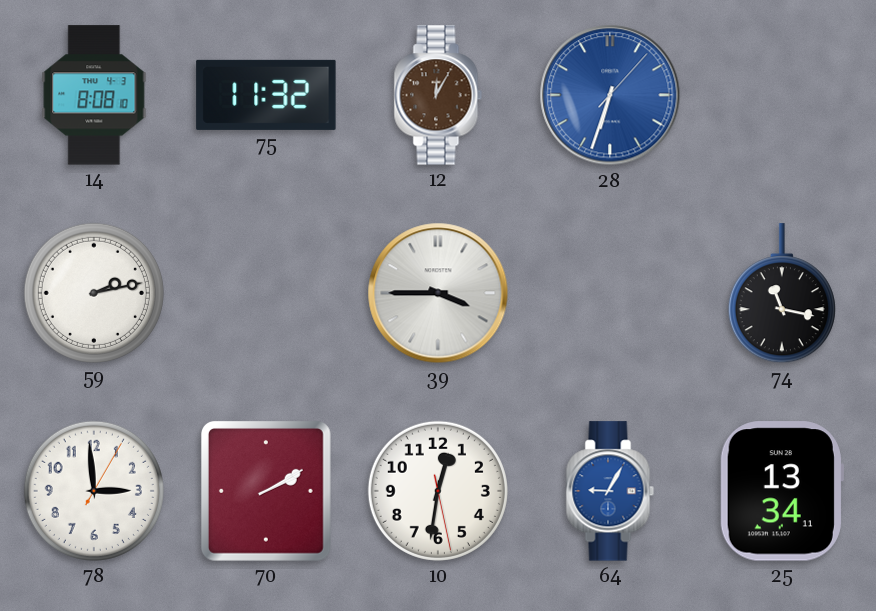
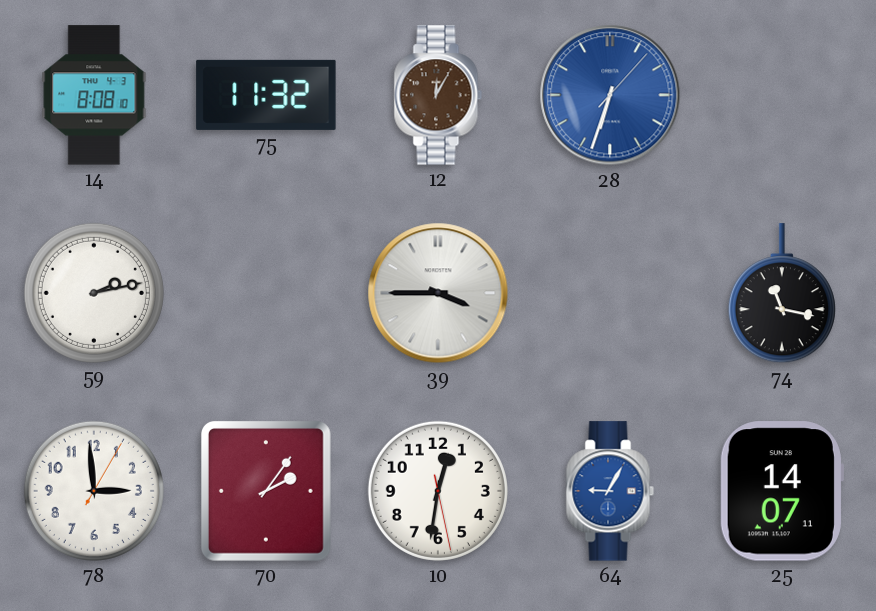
70: 2:10 -> 2:06 (266, 491)
25: 13:34 -> 14:07 (782, 491)
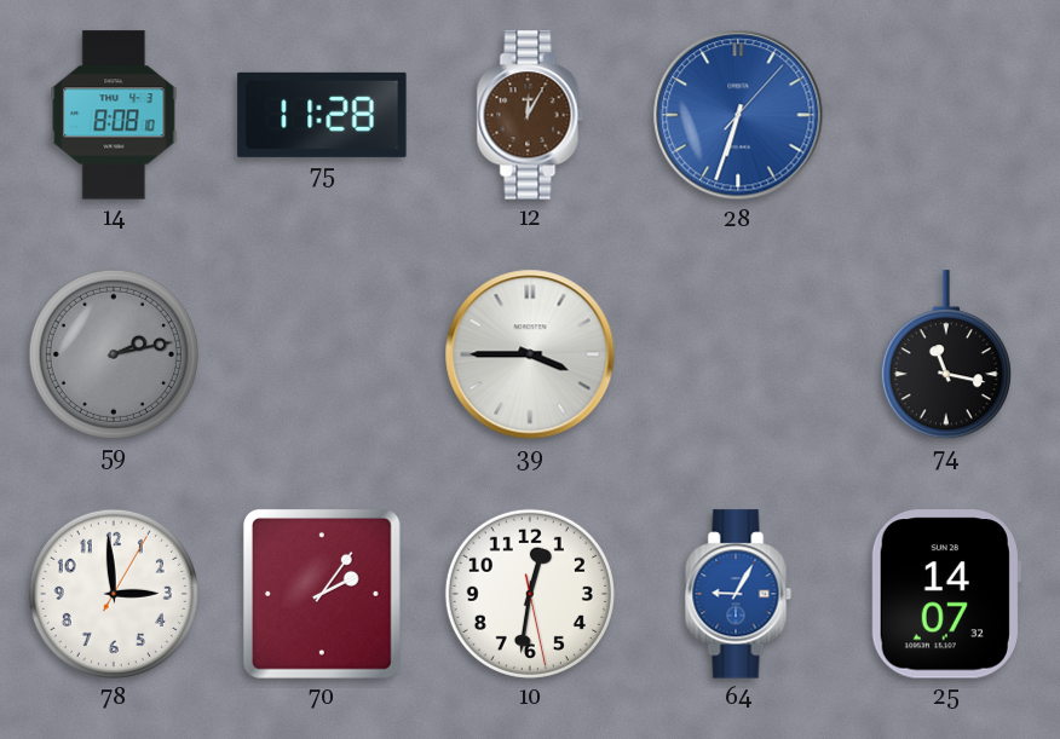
75: 11:32 -> 11:28 (322, 115)
59 dial: white -> grey (114, 354)
25: 14:07:11 -> 14:07:32 (946, 594)
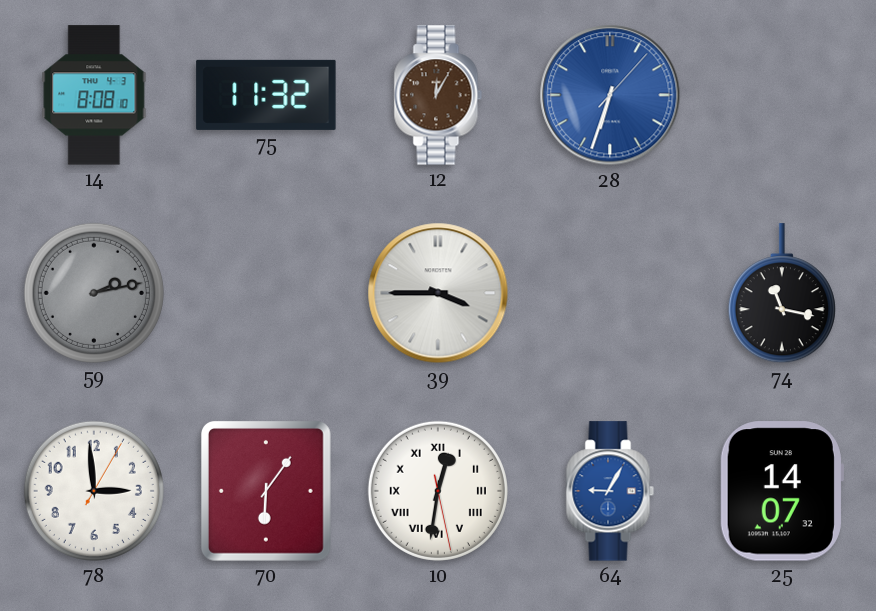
75: 11:28 -> 11:32 (266, 95)
70: 2:06 -> 6:06 (266, 491)
10 numerals: Arabic -> Roman (438, 491)
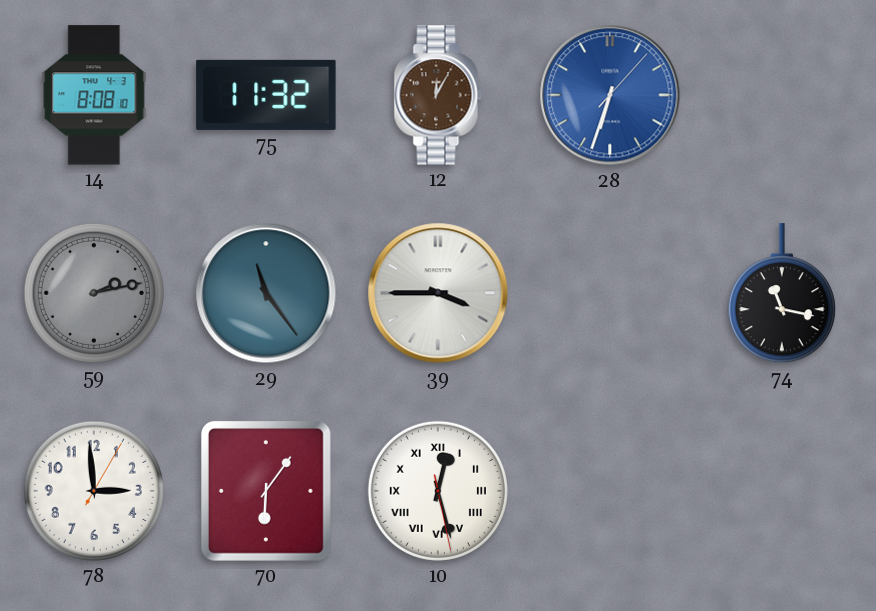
29: none -> 11:24 (266, 293)
10: 12:31 -> 12:27 (438, 491)
64: 9:05 -> none (610, 491)
25: 14:07 -> none (782, 491)
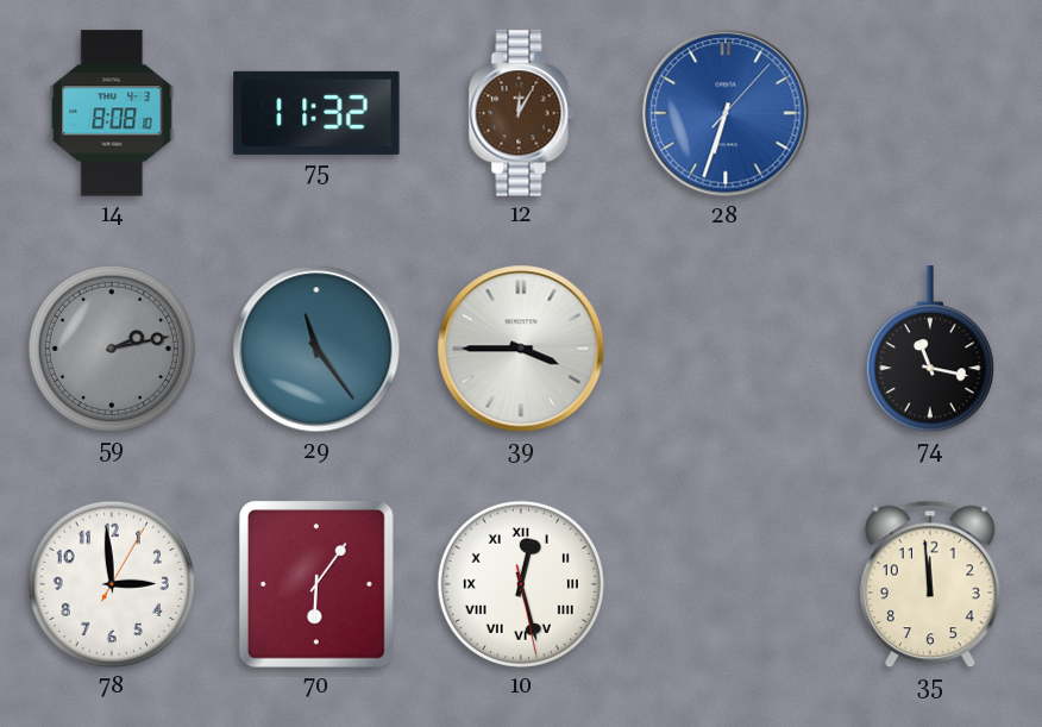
35: none -> 11:59 (930, 584)
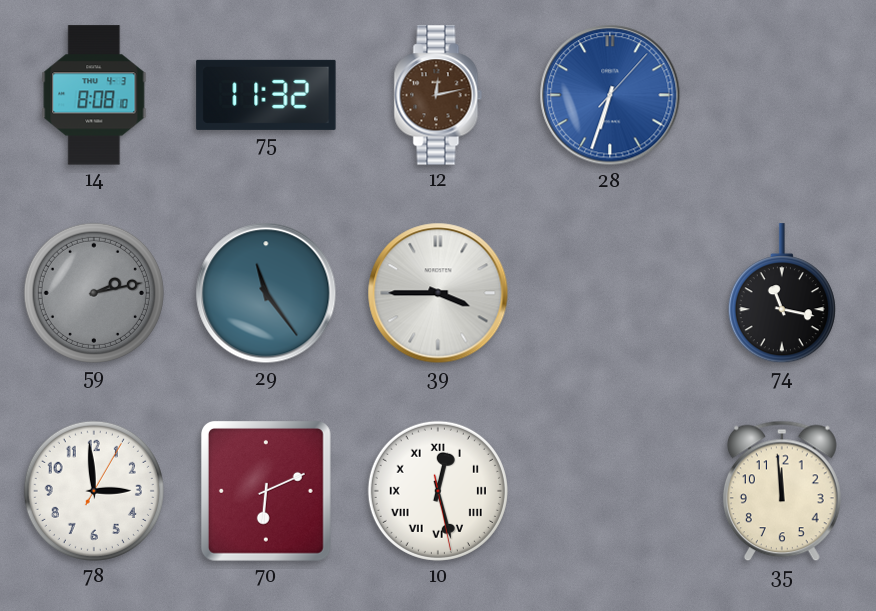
12: 12:05 -> 12:13 (438, 95)
70: 6:06 -> 6:11 (266, 491)
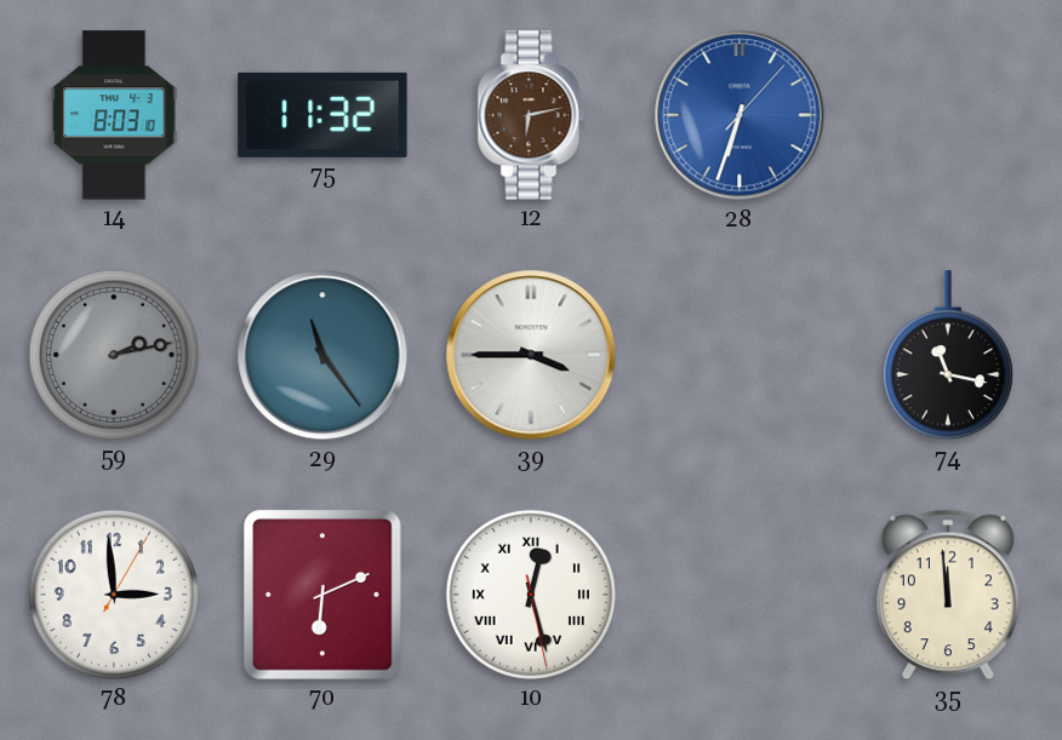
14: 8:08 -> 8:03 (114, 115)
12: 12:13 -> 6:13 (531, 115)
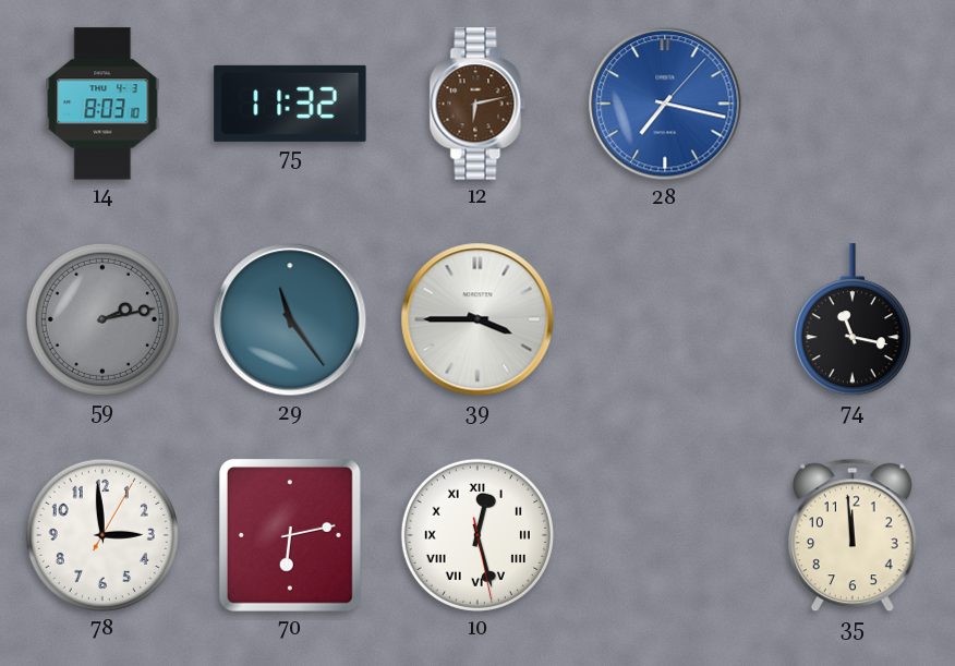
28: 6:33 -> 7:17 (665, 104)
70: 6:11 -> 6:13 (290, 535)
